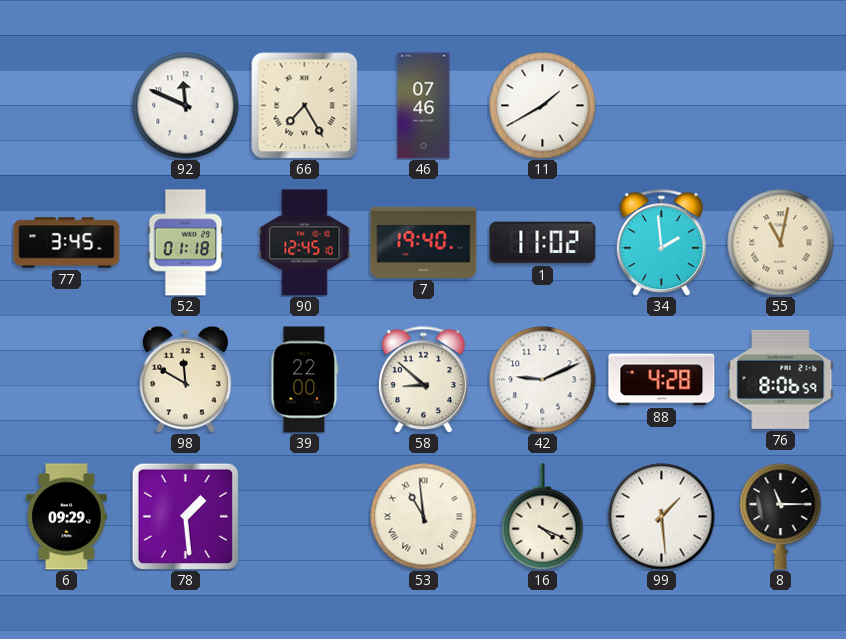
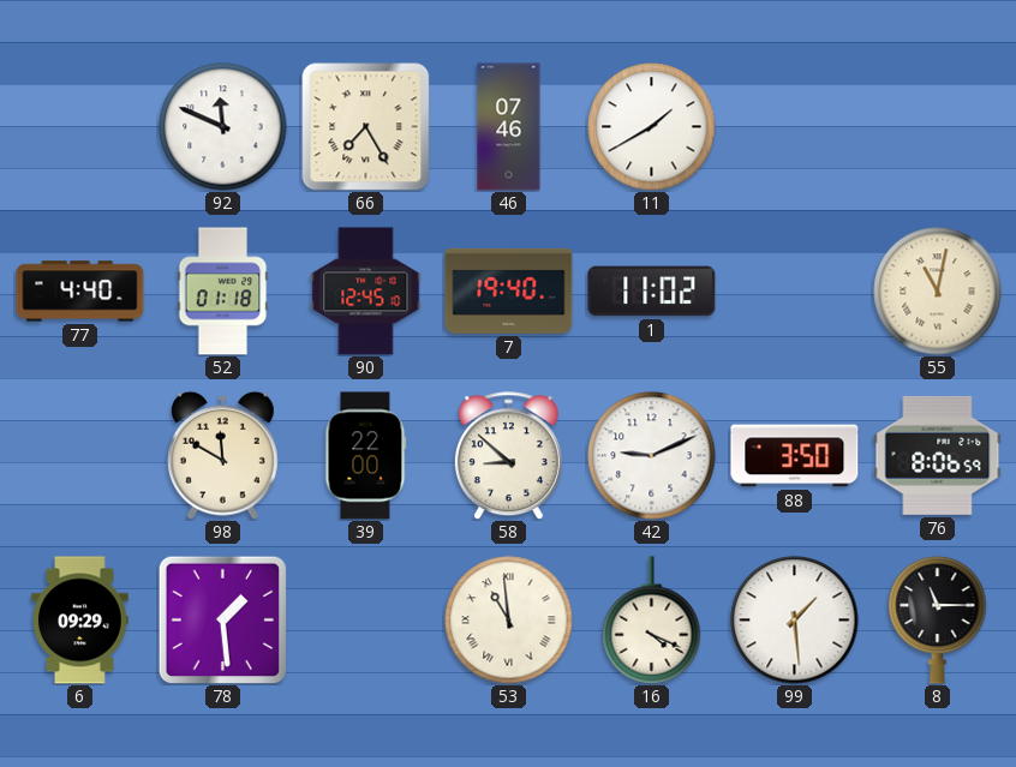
77: 3:45 -> 4:40 (80, 292)
34: 1:59 -> none (661, 243)
88: 4:28 -> 3:50 (795, 456)
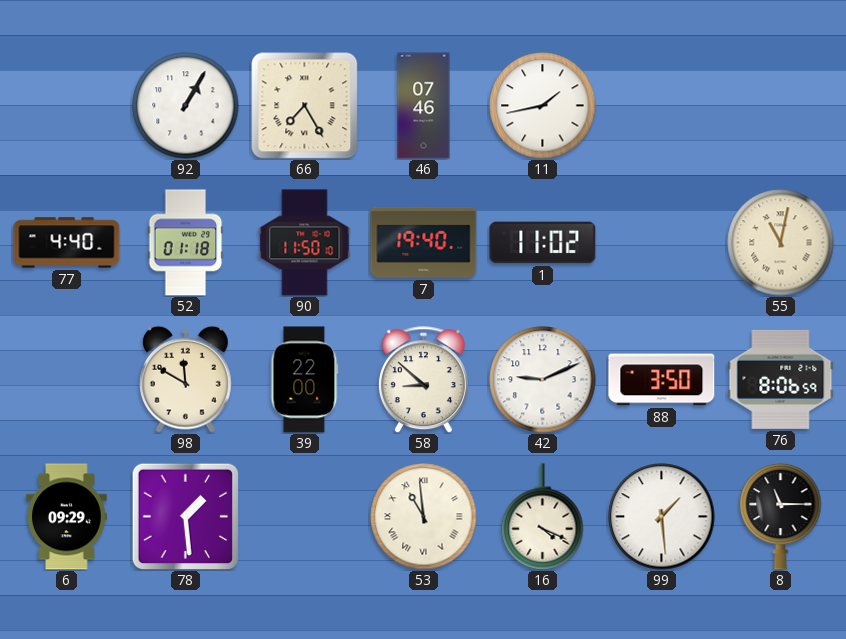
92: 11:49 -> 1:05 (186, 106)
11: 1:40 -> 1:43 (543, 106)
90: 12:45 -> 11:50 (305, 243)
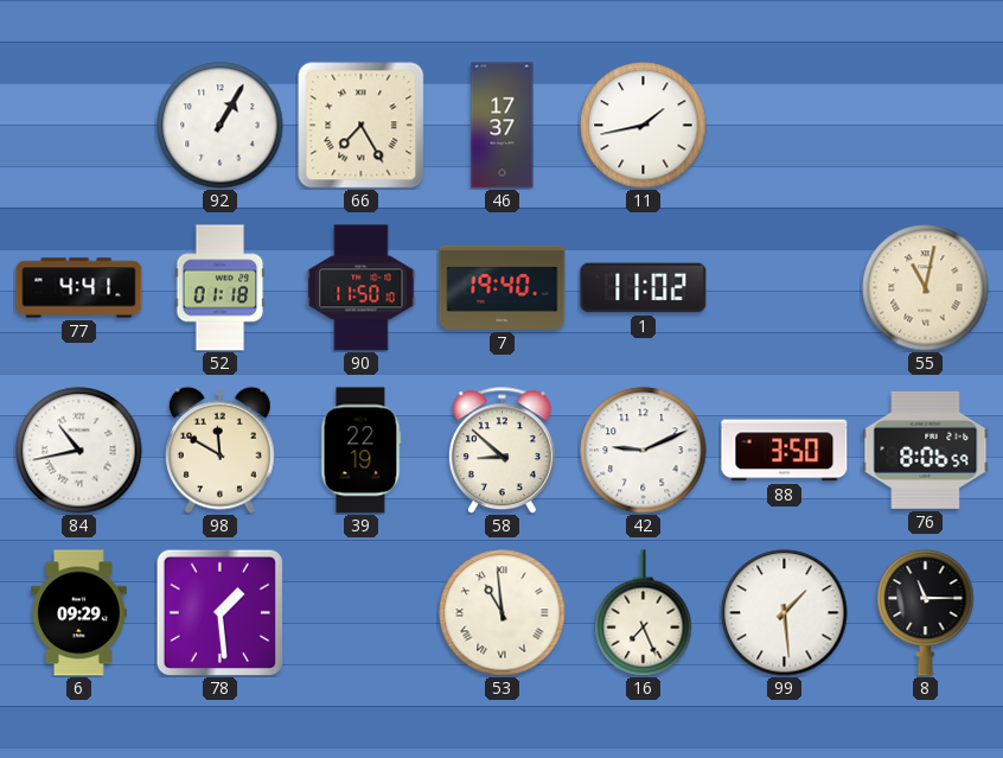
46: 07:46 -> 17:37 (503, 126)
77: 4:40 -> 4:41 (79, 288)
84: none -> 10:43 (79, 451)
39: 22:00 -> 22:19 (362, 451)
16: 4:19 -> 7:26 (644, 613)
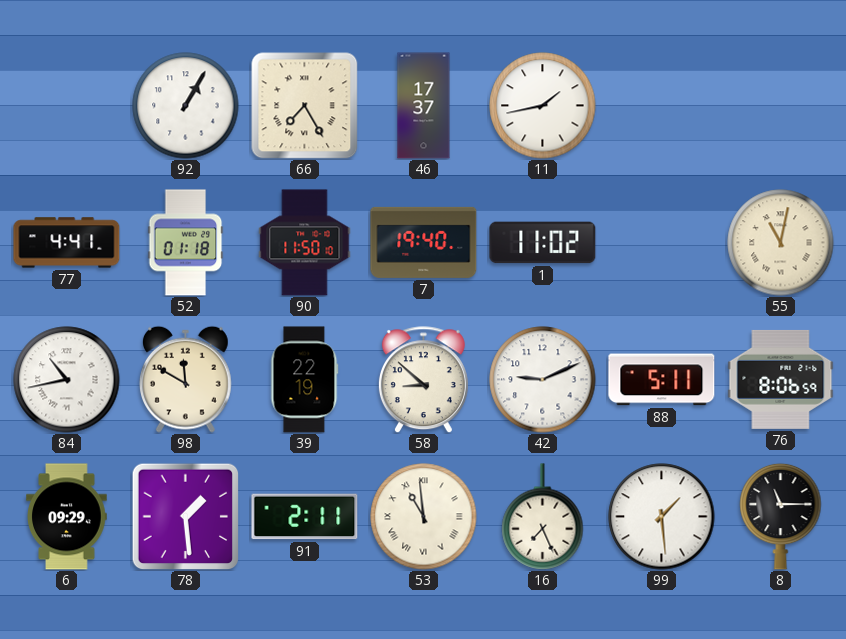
88: 3:50 -> 5:11 (662, 380)
91: none -> 2:11 (305, 517)
